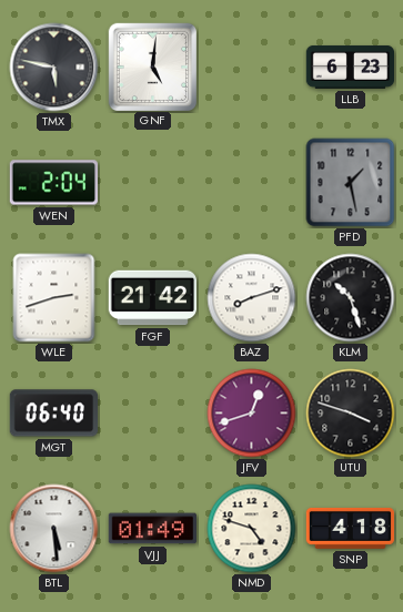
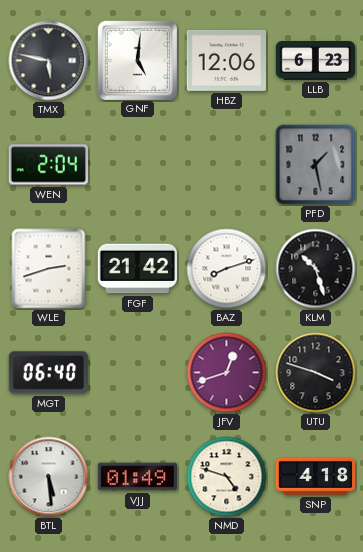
HBZ: none -> 12:06 (226, 60)
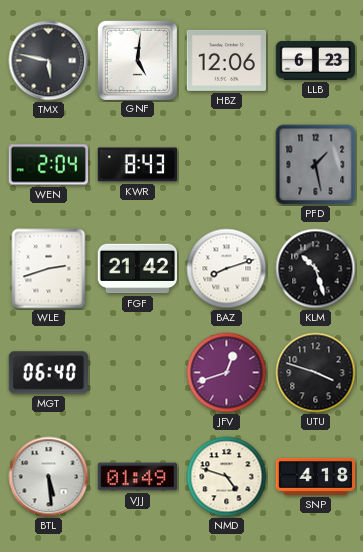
KWR: none -> 8:43 (137, 165)
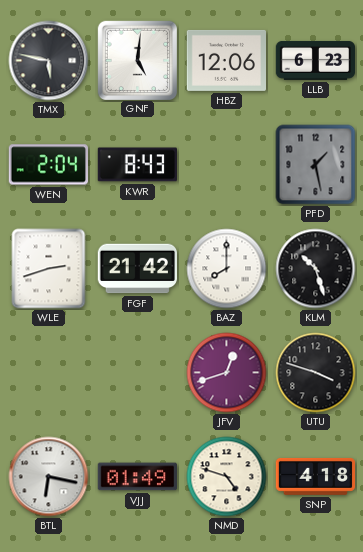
BAZ: 8:12 -> 8:00 (227, 269)
MGT: 06:40 -> none (48, 373)
BTL: 5:29 -> 6:17 (49, 477)
